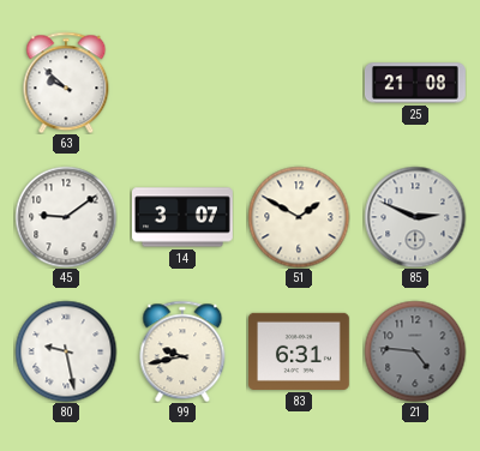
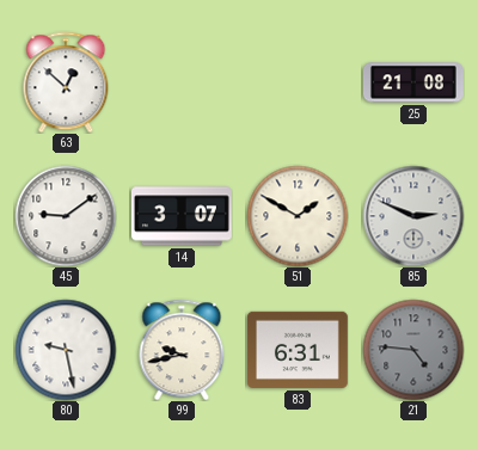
63: 9:52 -> 12:52 (66, 82)
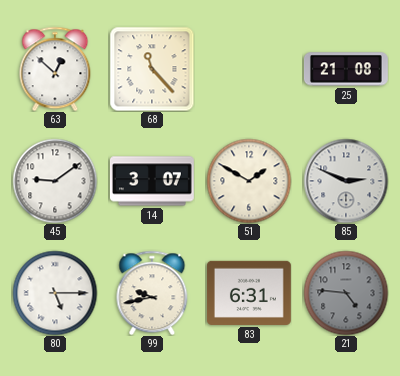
68: none -> 11:23 (152, 69)
80: 9:28 -> 5:15 (55, 293)
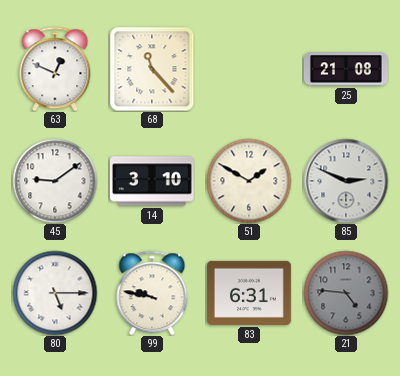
63: 12:52 -> 12:49 (55, 69)
14: 3:07 -> 3:10 (152, 181)
99: 9:43 -> 9:47 (152, 293)
